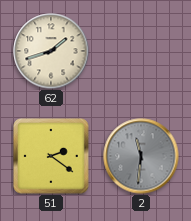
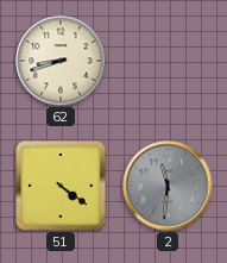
62: 1:42 -> 8:42 (61, 61)
51: 2:21 -> 4:21 (61, 186)
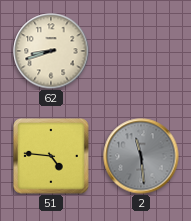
51: 4:21 -> 4:46 (51, 156)
2: 11:31 -> 11:29 (141, 156)
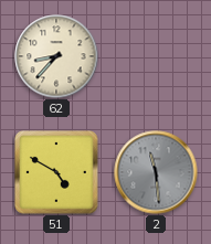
62: 8:42 -> 8:37 (56, 56)
51: 4:46 -> 4:50 (56, 172)
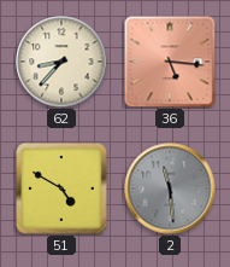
36: none -> 5:16 (170, 62)
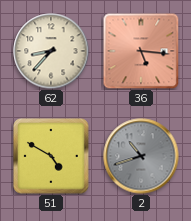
2: 11:29 -> 10:42 (141, 156)
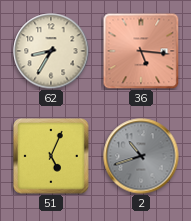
62: 8:37 -> 8:35 (51, 51)
51: 4:50 -> 5:04 (51, 156)
